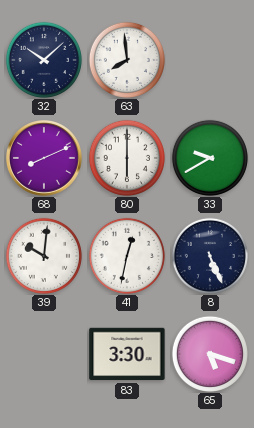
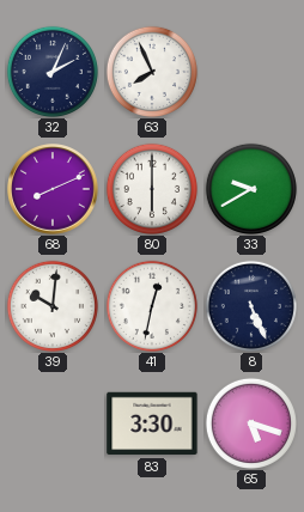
32: 10:08 -> 2:04 (53, 72)
63: 7:59 -> 7:56 (152, 72)
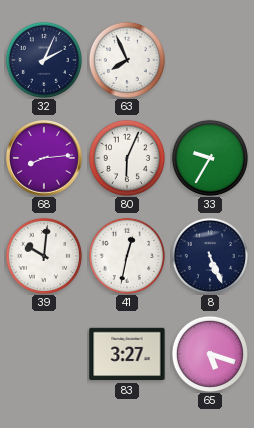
68: 8:11 -> 8:14 (45, 159)
80: 6:00 -> 6:04 (127, 158)
33: 9:40 -> 9:35 (210, 158)
83: 3:30 -> 3:27 (127, 354)
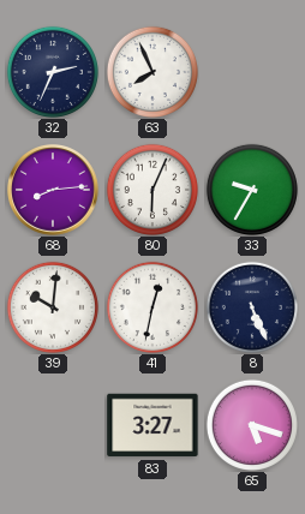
32: 2:04 -> 2:34 (53, 72)
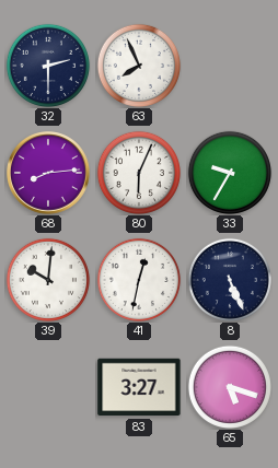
32: 2:34 -> 2:30 (48, 66)
